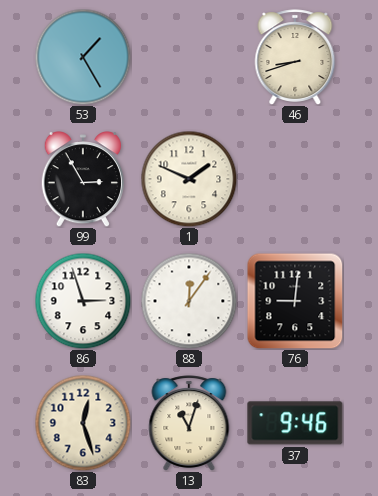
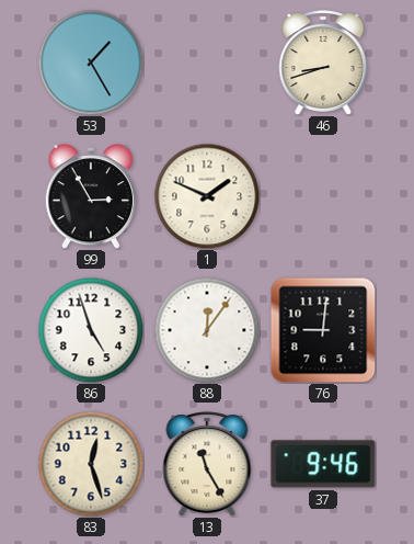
86: 2:57 -> 4:57 (91, 330)
13: 11:03 -> 11:25 (207, 464)
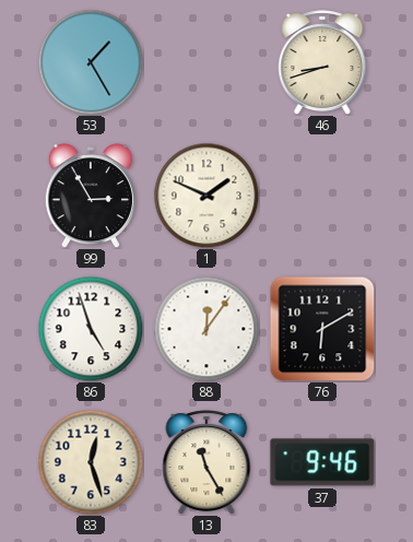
76: 9:01 -> 6:10 (322, 329)
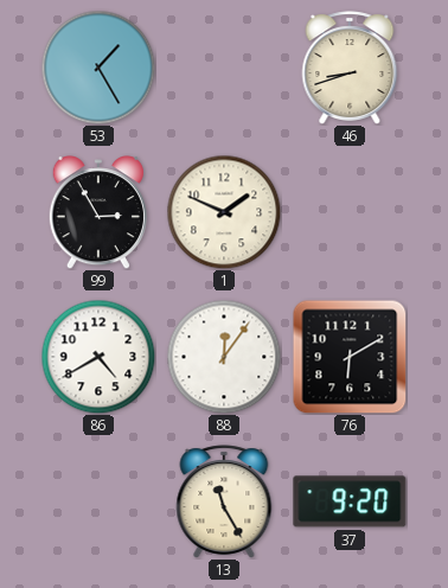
86: 4:57 -> 4:40 (98, 357)
83: 12:27 -> none (91, 462)
37: 9:46 -> 9:20 (350, 501)
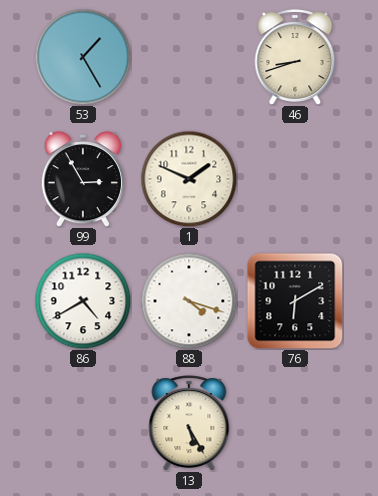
88: 12:06 -> 4:18 (189, 301)
13: 11:25 -> 5:25 (189, 423)
37: 9:20 -> none (350, 501)
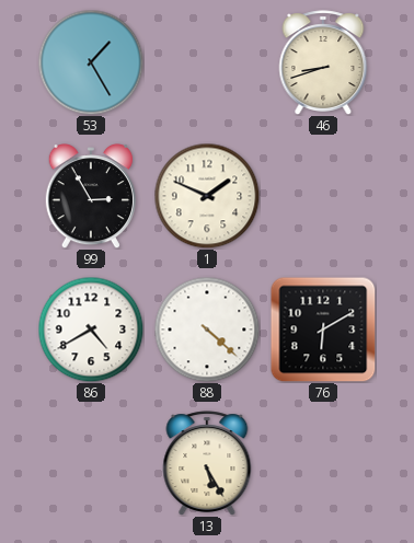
88: 4:18 -> 4:22 (207, 330)
